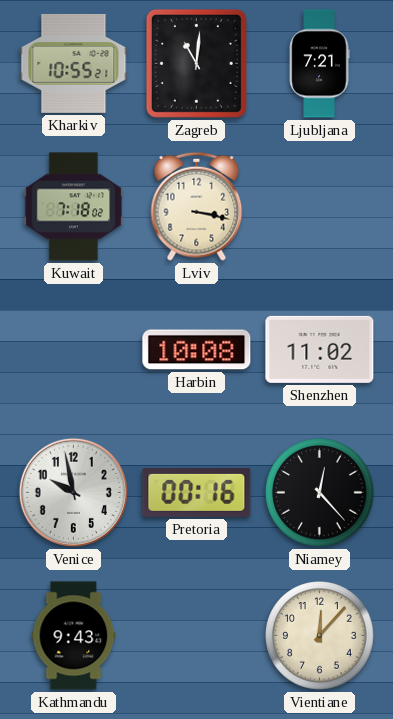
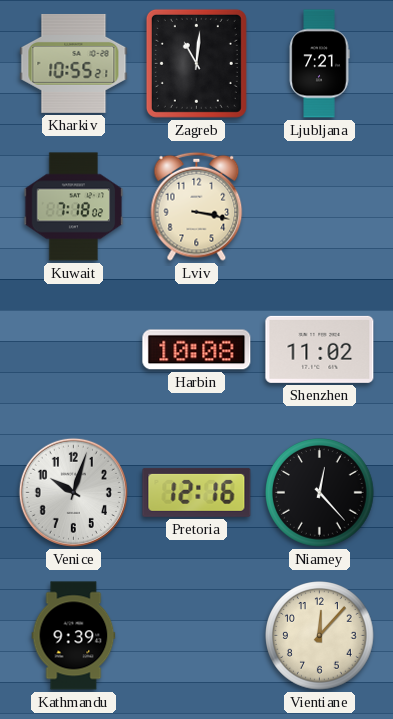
Venice: 9:58 -> 10:03 (73, 492)
Pretoria: 00:16 -> 12:16 (197, 492)
Kathmandu: 9:43 -> 9:39 (74, 636)
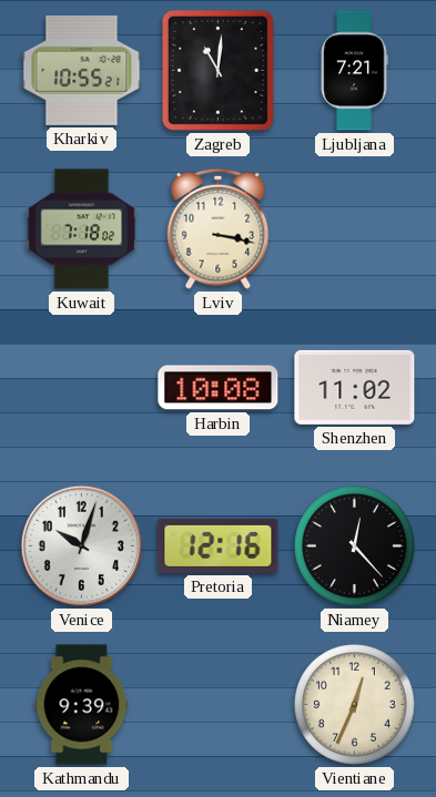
Vientiane: 12:07 -> 12:34 (355, 705)
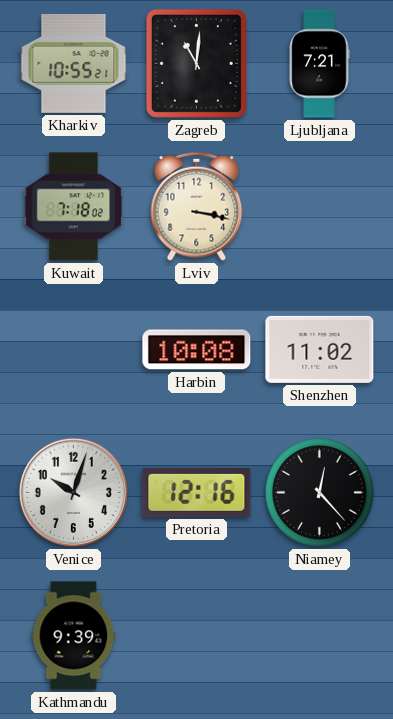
Vientiane: 12:34 -> none (355, 705)
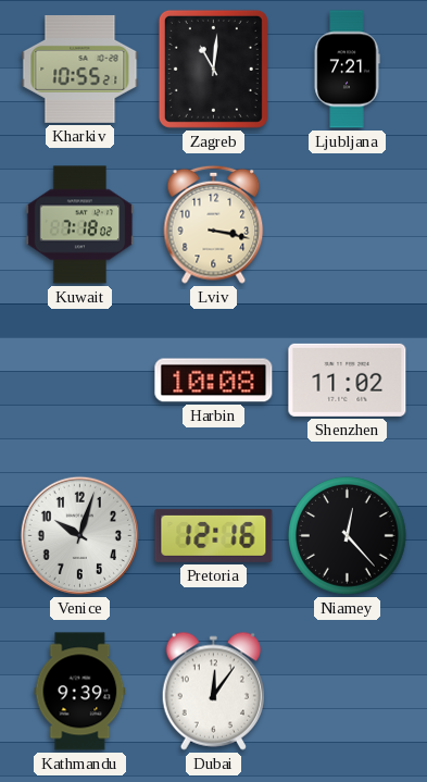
Dubai: none -> 12:06 (213, 691)
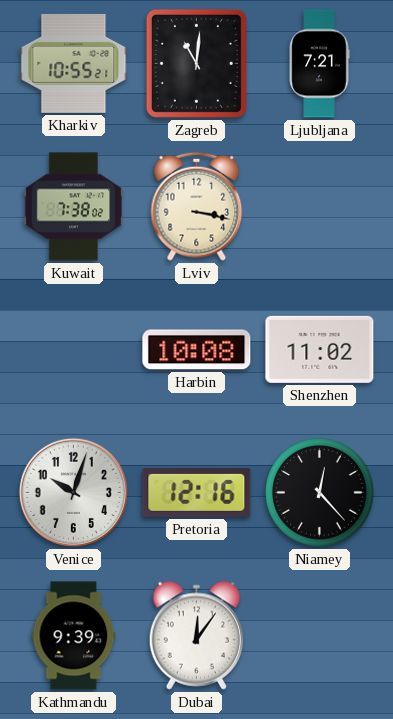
Kuwait: 7:18 -> 7:38 (74, 207)
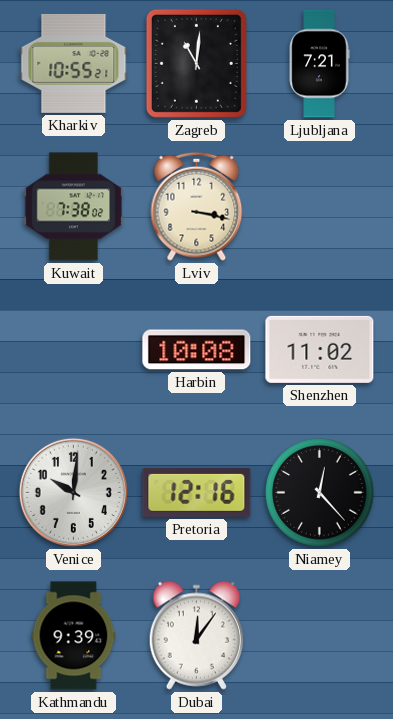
Venice: 10:03 -> 10:01 (73, 492)
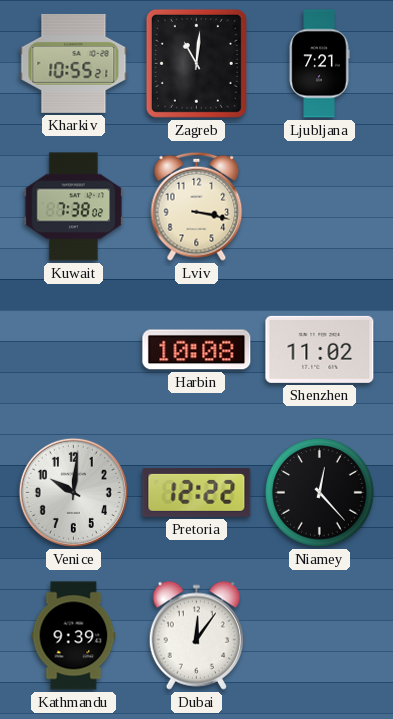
Pretoria: 12:16 -> 12:22 (197, 492)
